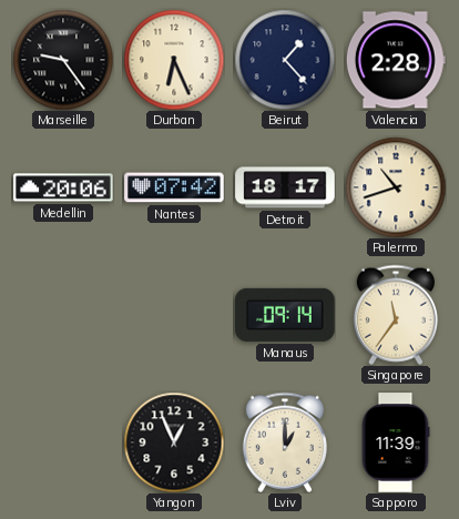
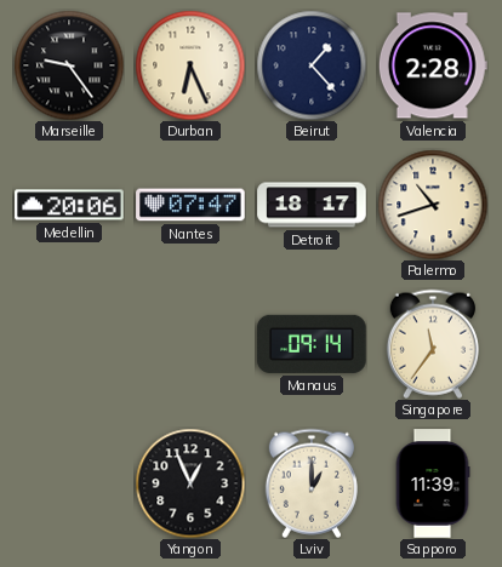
Nantes: 07:42 -> 07:47 (190, 205)
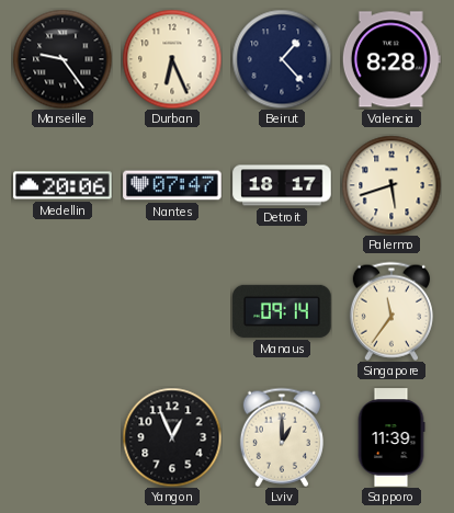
Valencia: 2:28 -> 8:28 (391, 59)
Palermo: 10:42 -> 5:42 (391, 185)
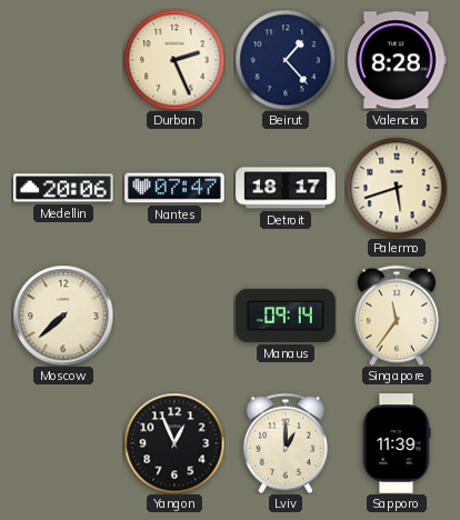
Marseille: 9:24 -> none (63, 59)
Durban: 6:26 -> 2:26 (174, 60)
Moscow: none -> 7:38 (63, 316)
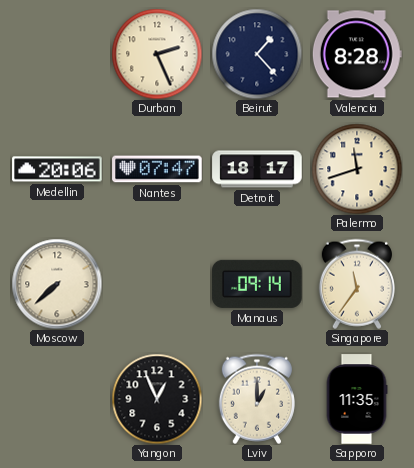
Palermo: 5:42 -> 11:42 (357, 169)
Sapporo: 11:39 -> 11:35 (357, 399)
